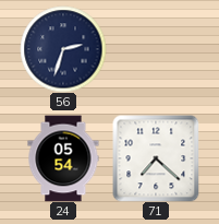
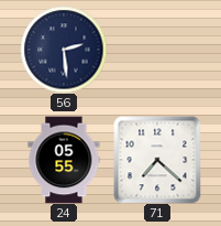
56: 2:33 -> 2:29 (64, 50)
24: 05:54 -> 05:55 (64, 160)
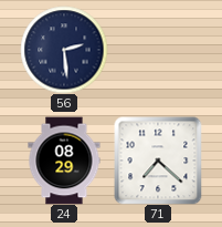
24: 05:55 -> 08:29 (64, 161)
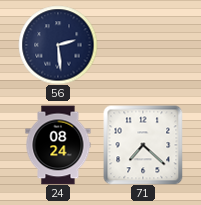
24: 08:29 -> 08:24 (58, 145)
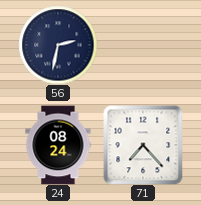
56: 2:29 -> 2:32 (58, 45)
71: 7:22 -> 7:23 (143, 145)
